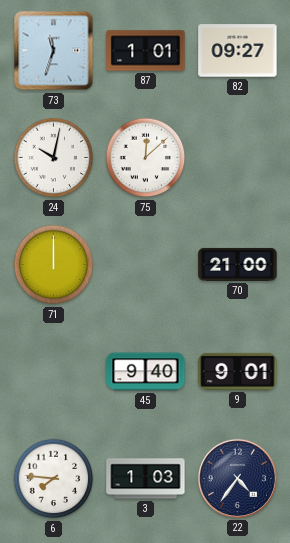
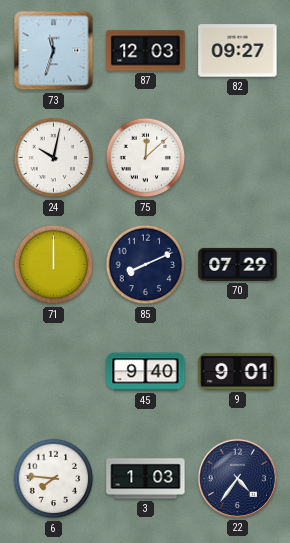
87: 1:01 -> 12:03 (146, 51)
85: none -> 8:11 (146, 265)
70: 21:00 -> 07:29 (238, 264)
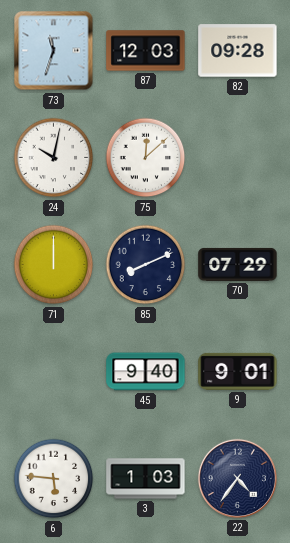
82: 09:27 -> 09:28 (238, 51)
6: 7:46 -> 5:46 (54, 479)
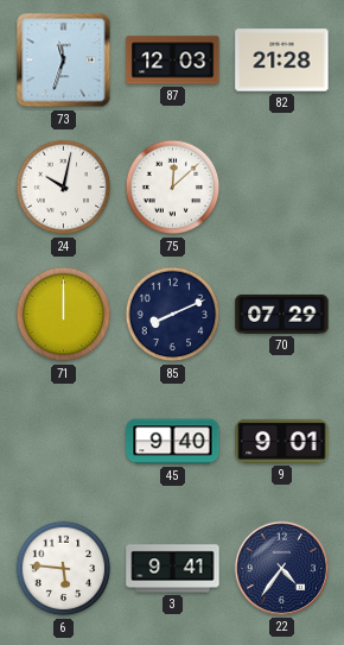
82: 09:28 -> 21:28 (282, 61)
3: 1:03 -> 9:41 (173, 569)
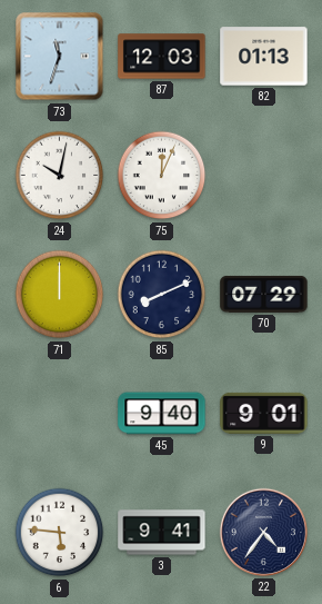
82: 21:28 -> 01:13 (264, 57)
75: 12:08 -> 12:04 (162, 176)
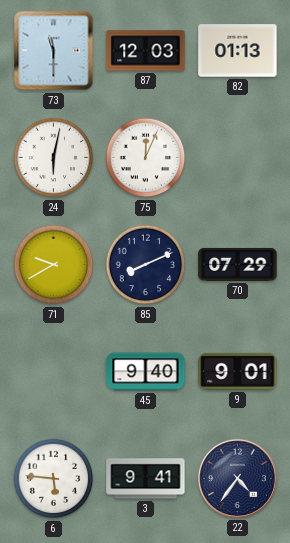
73: 11:33 -> 11:30 (54, 51)
24: 10:02 -> 6:02 (54, 158)
71: 12:00 -> 9:40 (54, 265)
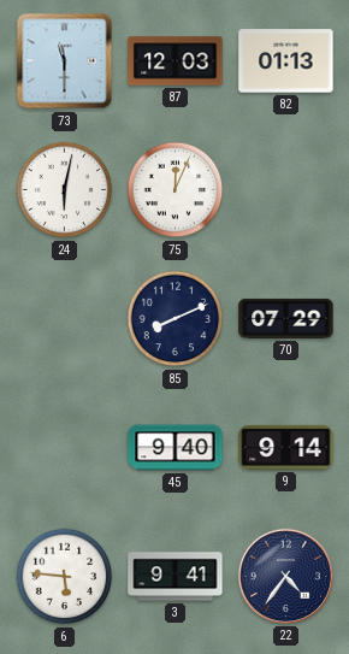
71: 9:40 -> none (54, 265)
9: 9:01 -> 9:14 (286, 447)
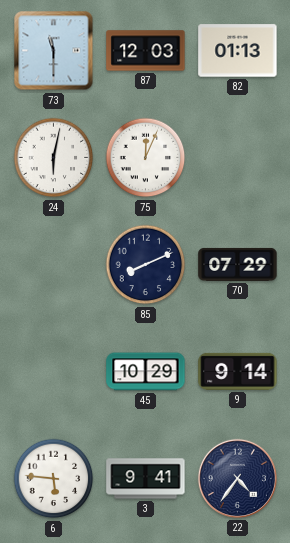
45: 9:40 -> 10:29 (146, 372)
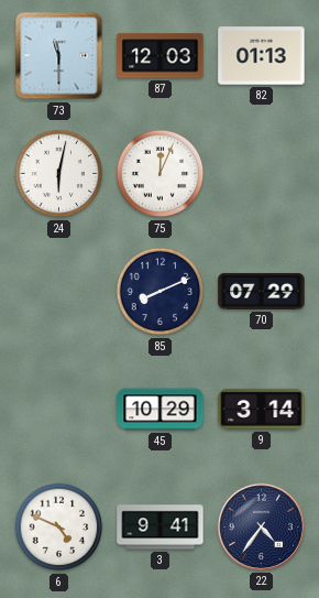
9: 9:14 -> 3:14 (262, 409)
6: 5:46 -> 4:49 (59, 528)
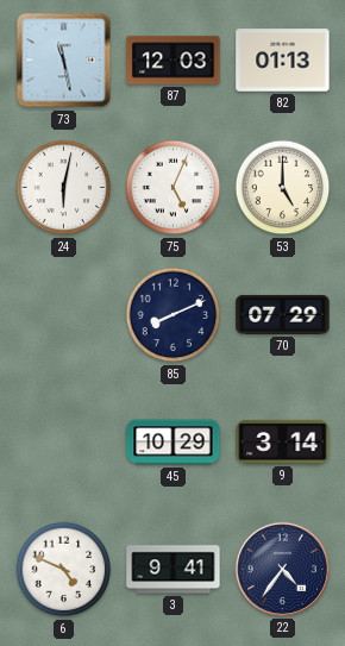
73: 11:30 -> 11:28 (64, 61)
75: 12:04 -> 5:04 (174, 188)
53: none -> 5:00 (283, 188)
